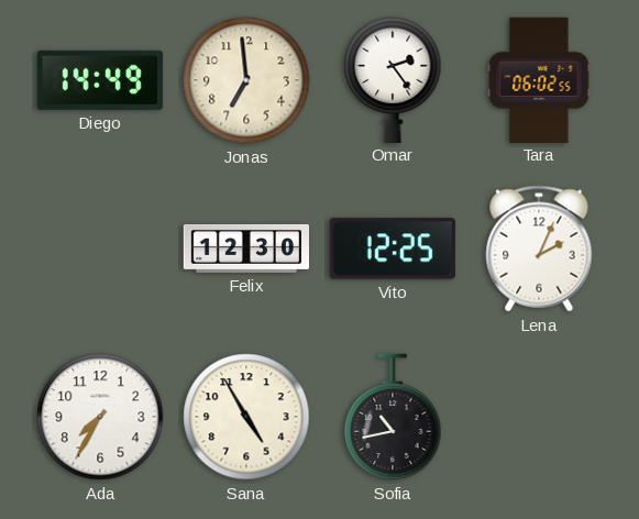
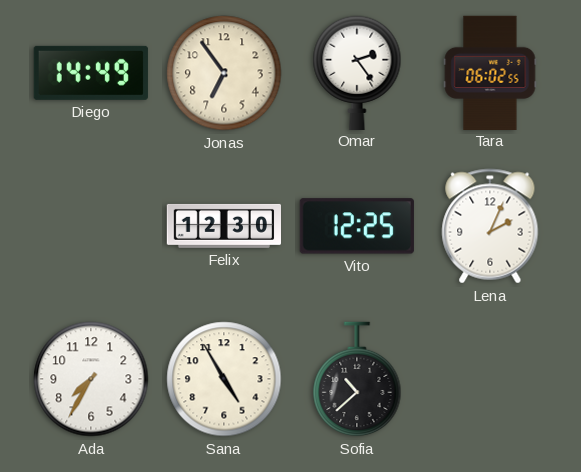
Jonas: 6:59 -> 6:54 (224, 73)
Sofia: 10:43 -> 10:38 (357, 379)
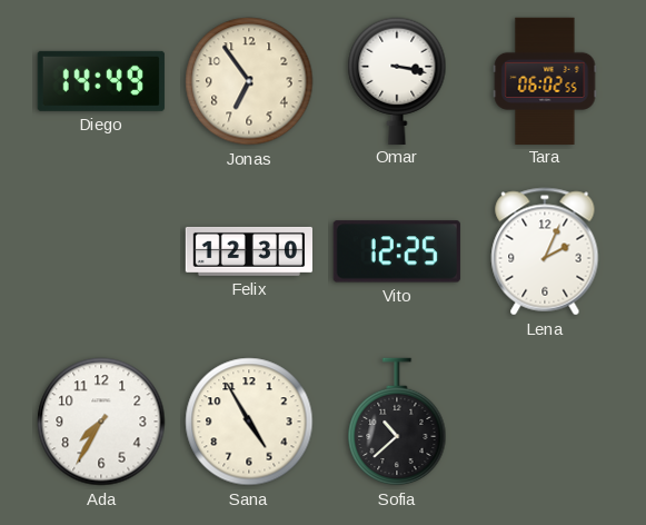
Omar: 2:24 -> 3:17 (397, 80)
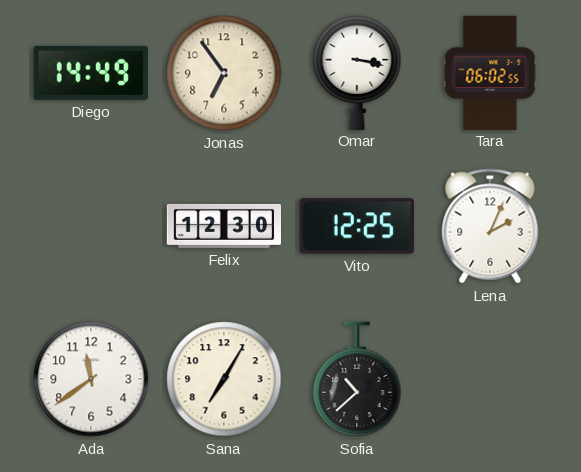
Ada: 7:35 -> 11:39 (91, 379)
Sana: 4:55 -> 7:05 (224, 379)
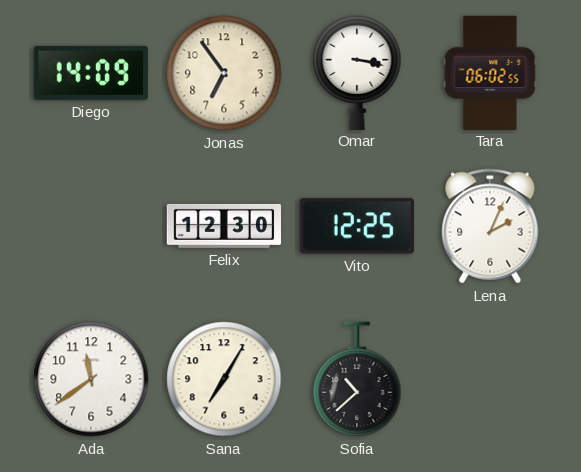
Diego: 14:49 -> 14:09 (91, 73)
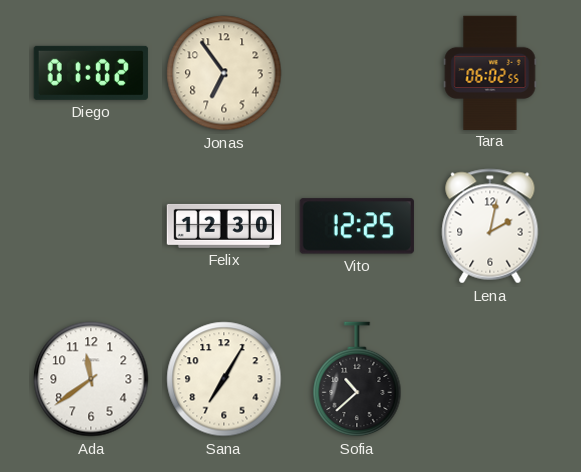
Diego: 14:09 -> 01:02 (91, 73)
Omar: 3:17 -> none (357, 72)
Lena: 2:04 -> 2:02 (490, 226)
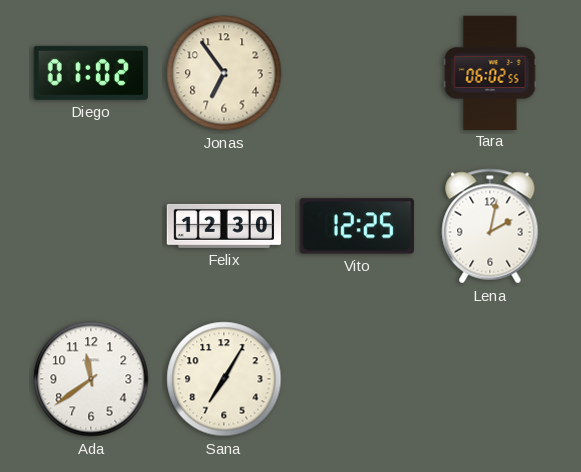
Sofia: 10:38 -> none (357, 379)
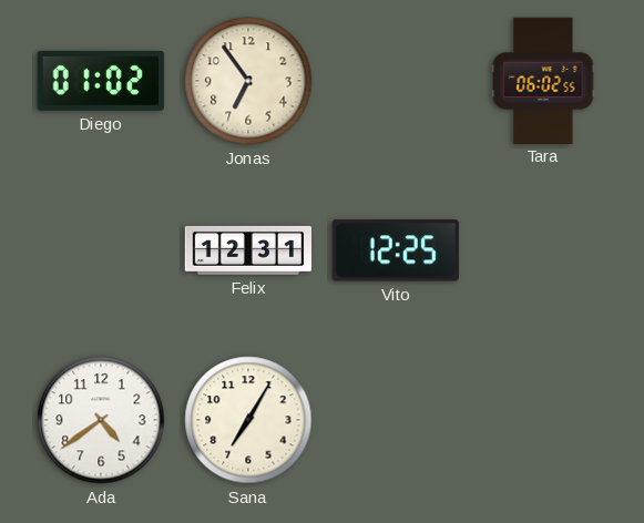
Felix: 12:30 -> 12:31 (247, 250)
Lena: 2:02 -> none (490, 226)
Ada: 11:39 -> 4:39 (101, 420)
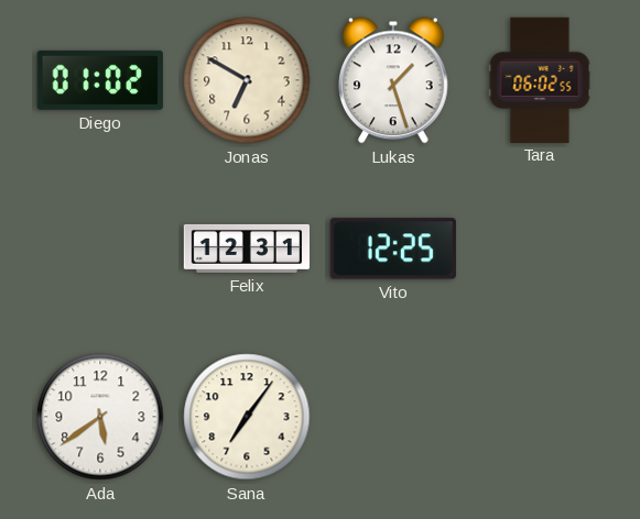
Jonas: 6:54 -> 6:50 (247, 80)
Lukas: none -> 1:27 (394, 80)
Ada: 4:39 -> 5:39 (100, 417)
Sana: 7:05 -> 7:06 (247, 417)
